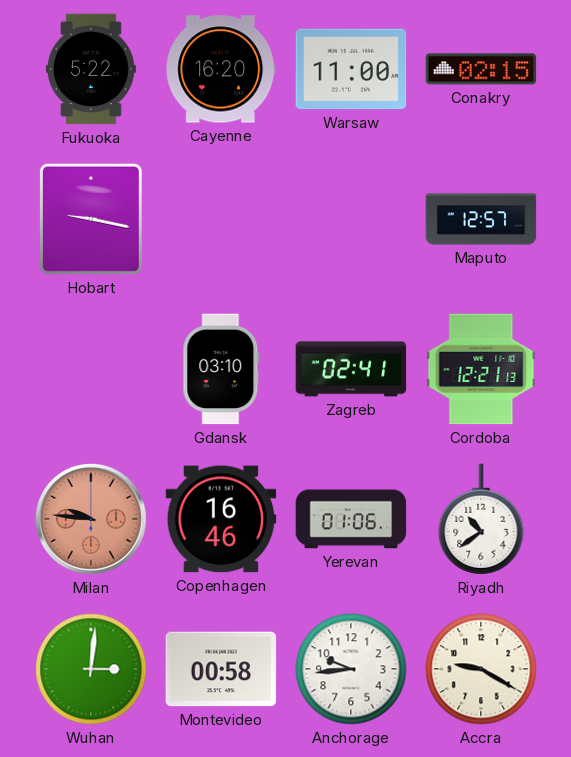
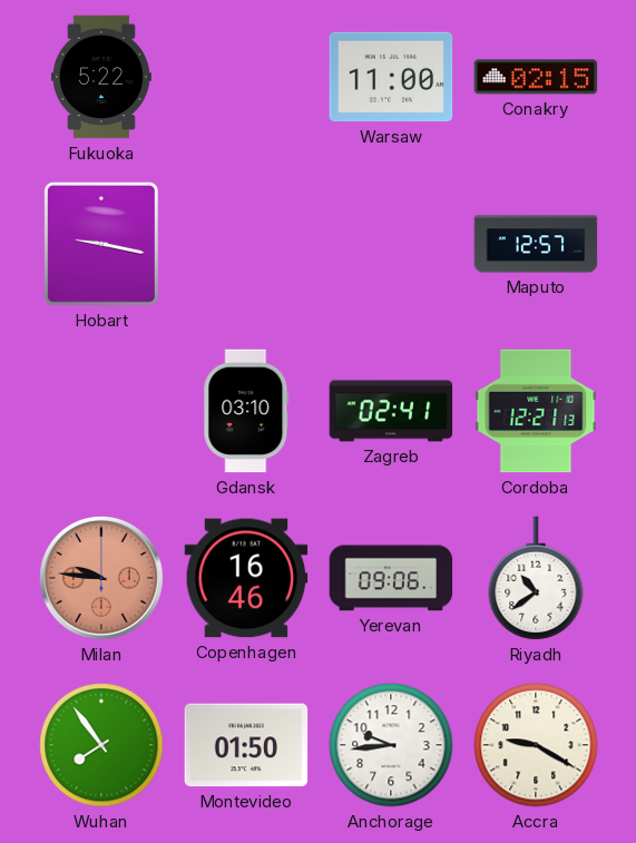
Cayenne: 16:20 -> none (221, 69)
Yerevan: 01:06 -> 09:06 (391, 578)
Wuhan: 3:01 -> 7:54 (101, 745)
Montevideo: 00:58 -> 01:50 (246, 745)
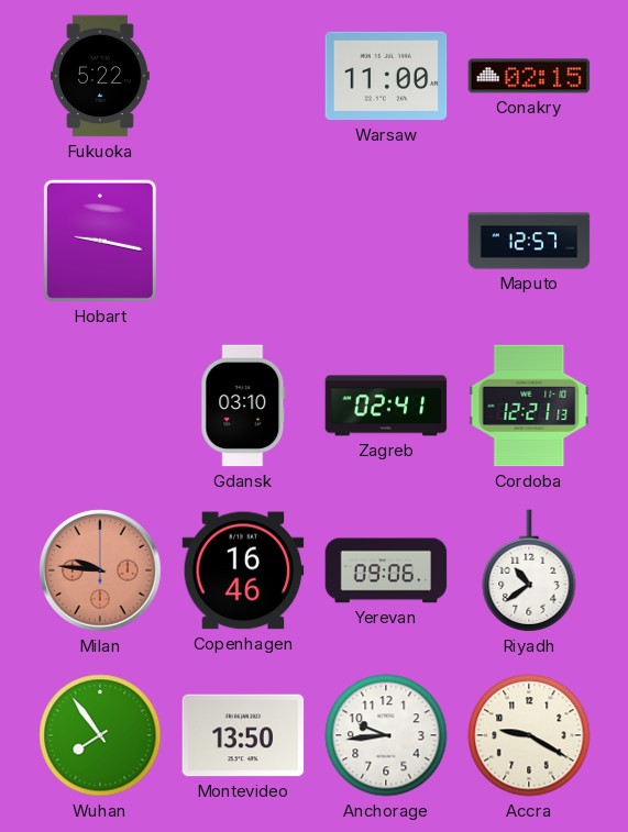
Montevideo: 01:50 -> 13:50 (243, 735)
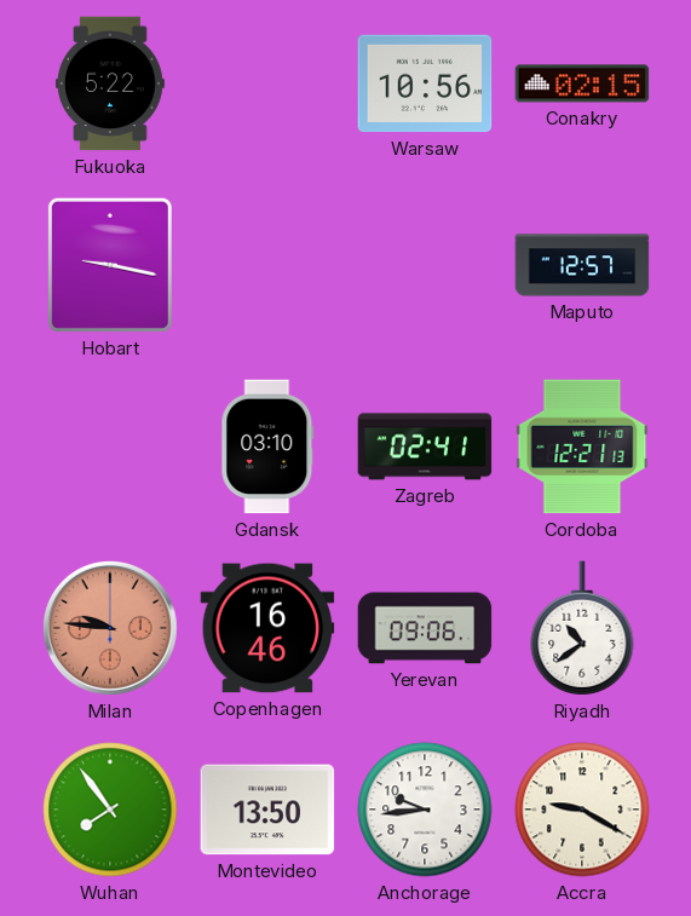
Warsaw: 11:00 -> 10:56 (425, 83)
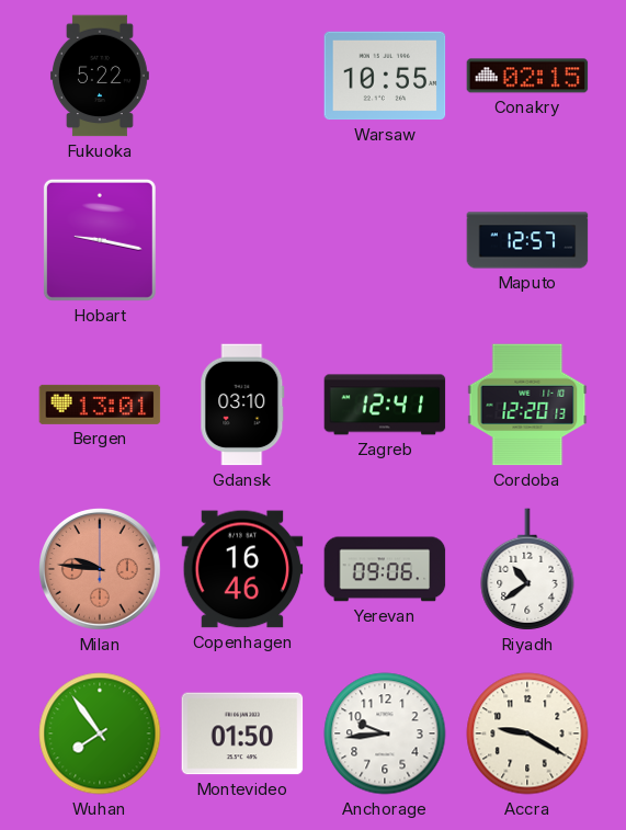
Warsaw: 10:56 -> 10:55 (385, 76)
Bergen: none -> 13:01 (100, 405)
Zagreb: 02:41 -> 12:41 (385, 405)
Cordoba: 12:21 -> 12:20 (527, 405)
Montevideo: 13:50 -> 01:50 (242, 734)
